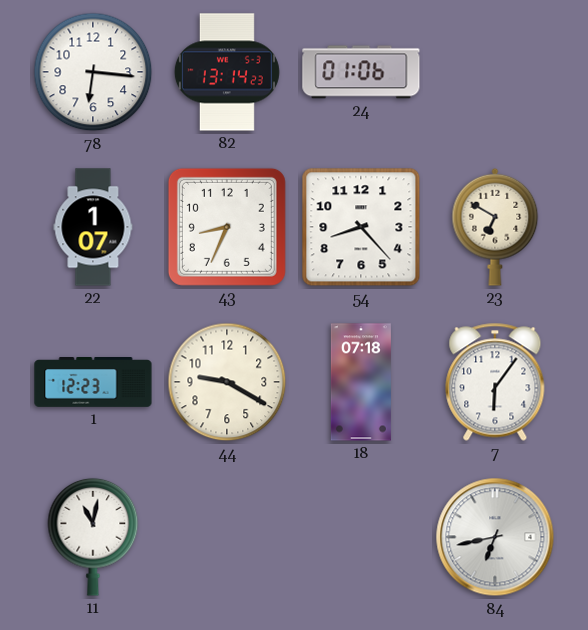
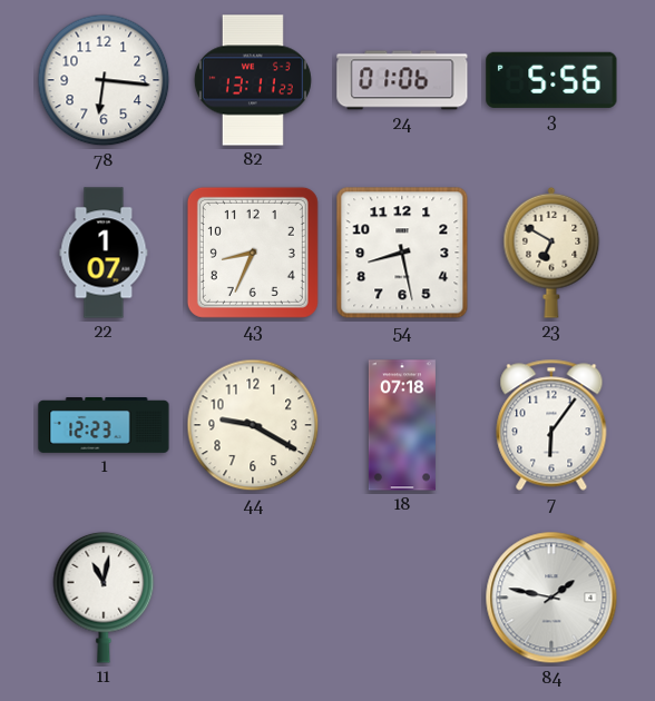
82: 13:14 -> 13:11 (253, 80)
3: none -> 5:56 (551, 80)
54: 8:23 -> 8:28 (402, 253)
84: 6:43 -> 1:47 (551, 598)
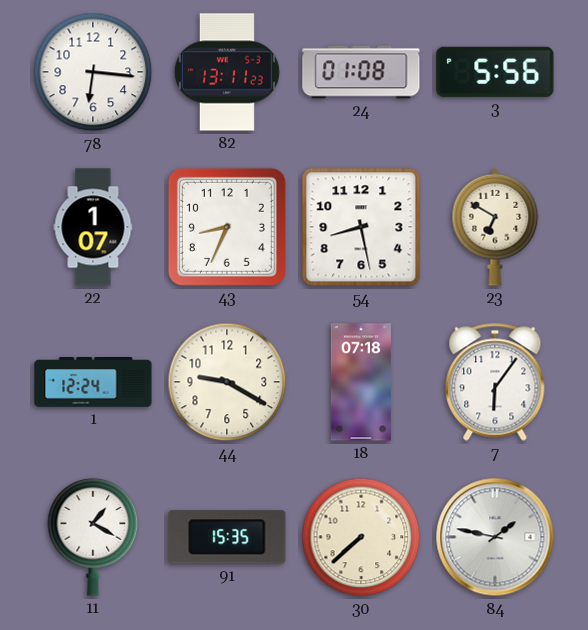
24: 01:06 -> 01:08 (361, 72)
1: 12:23 -> 12:24 (93, 383)
11: 11:02 -> 1:20 (93, 537)
91: none -> 15:35 (227, 537)
30: none -> 7:38 (361, 537)
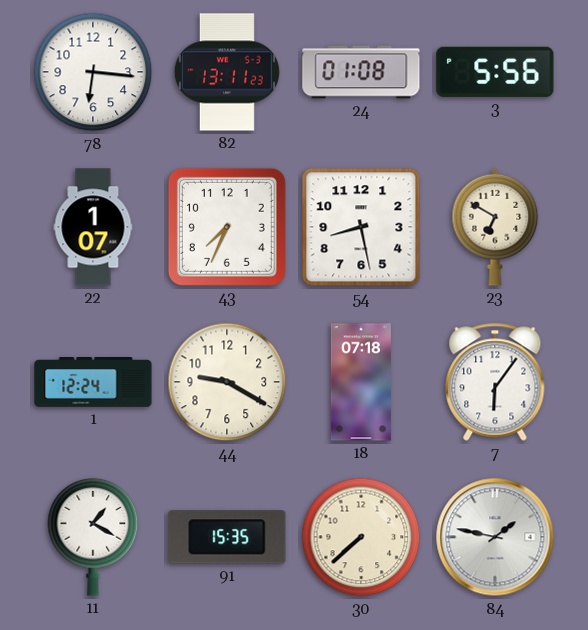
43: 8:34 -> 7:34 (227, 227)
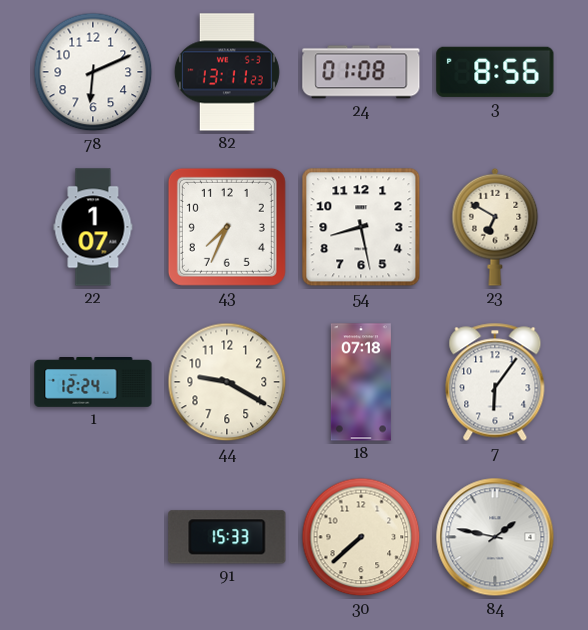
78: 6:16 -> 6:11 (93, 72)
3: 5:56 -> 8:56 (495, 72)
11: 1:20 -> none (93, 537)
91: 15:35 -> 15:33 (227, 537)
